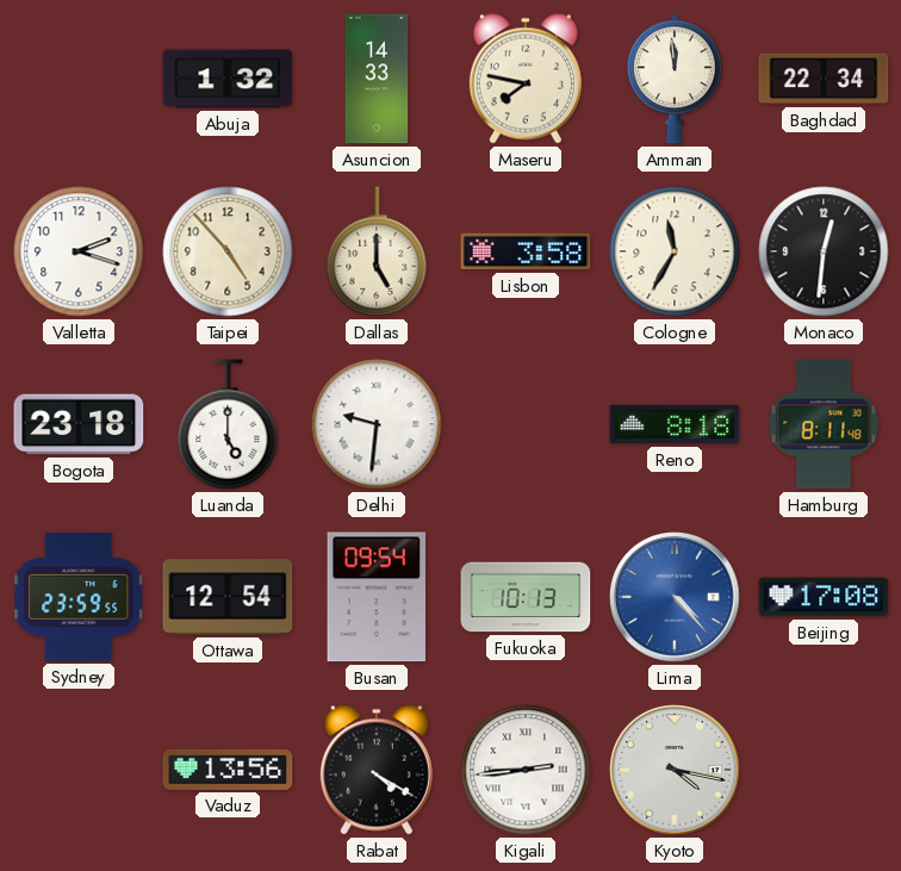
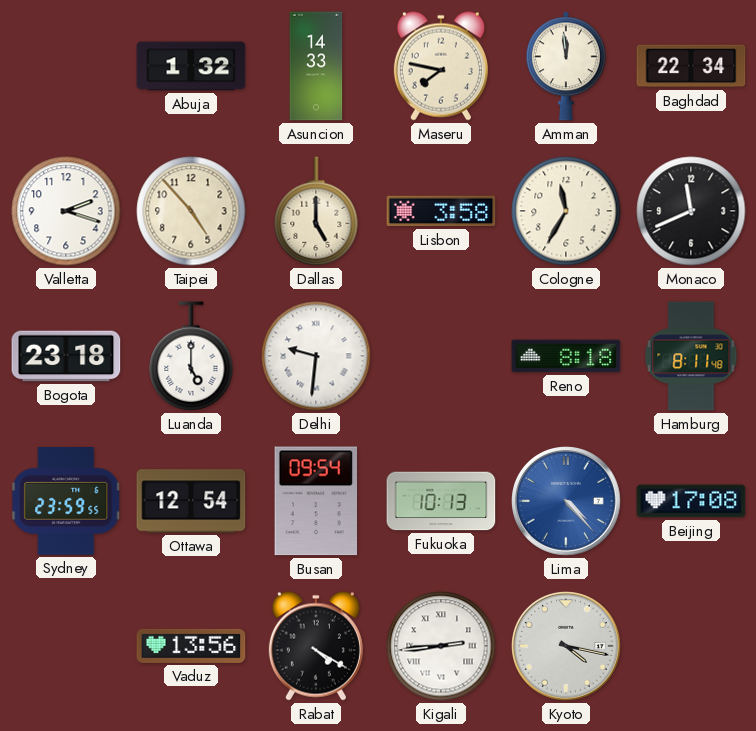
Monaco: 12:31 -> 11:41 (691, 211)
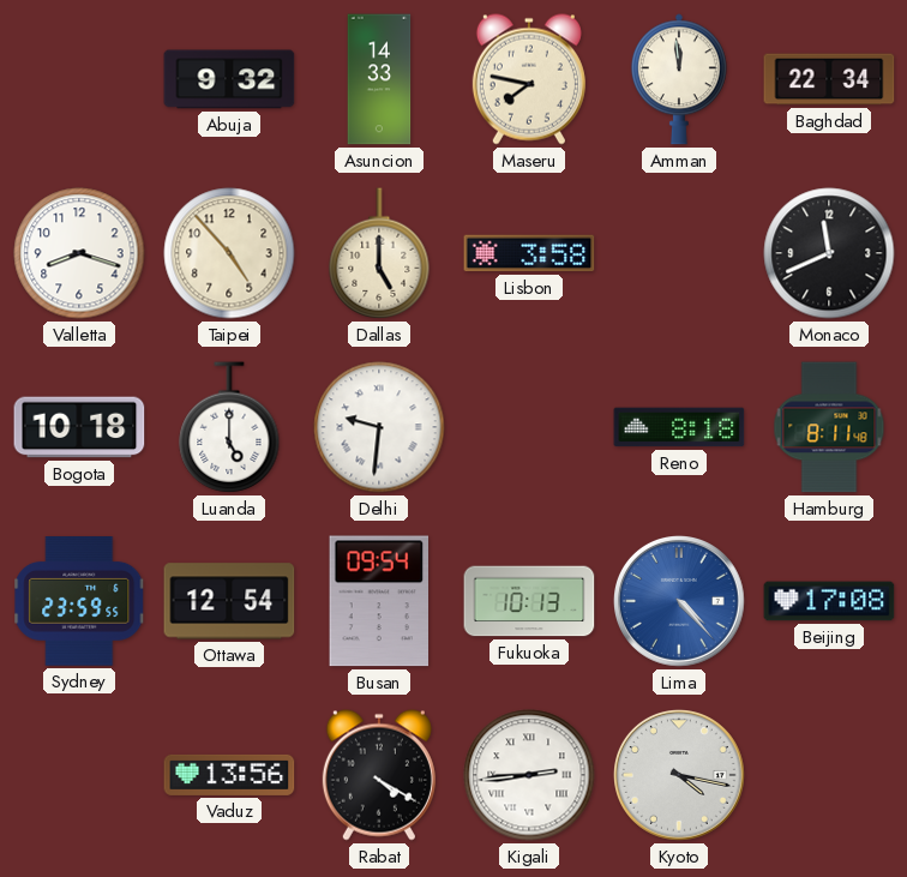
Abuja: 1:32 -> 9:32 (229, 79)
Valletta: 2:18 -> 8:18 (79, 253)
Cologne: 11:35 -> none (566, 211)
Bogota: 23:18 -> 10:18 (79, 427)
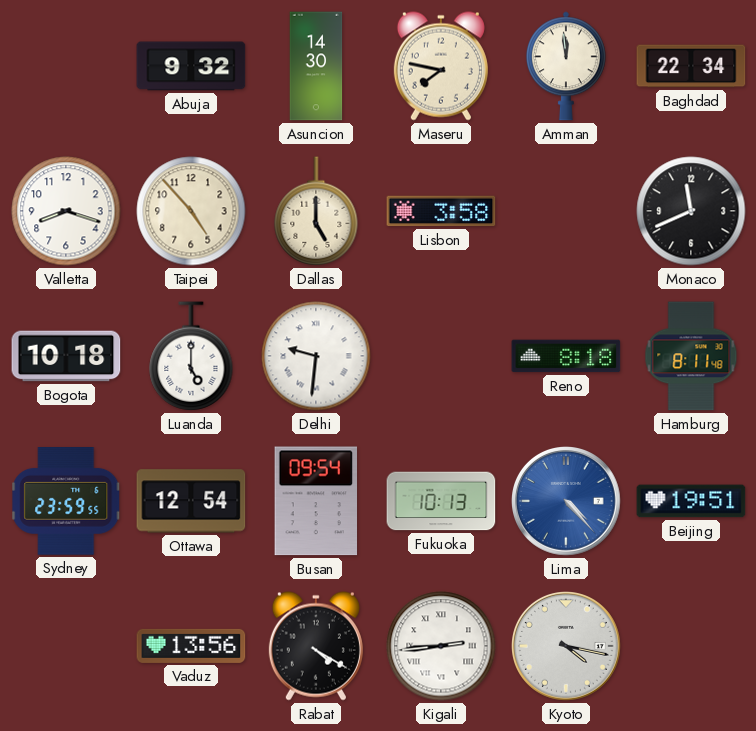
Asuncion: 14:33 -> 14:30 (316, 66)
Beijing: 17:08 -> 19:51 (691, 501)
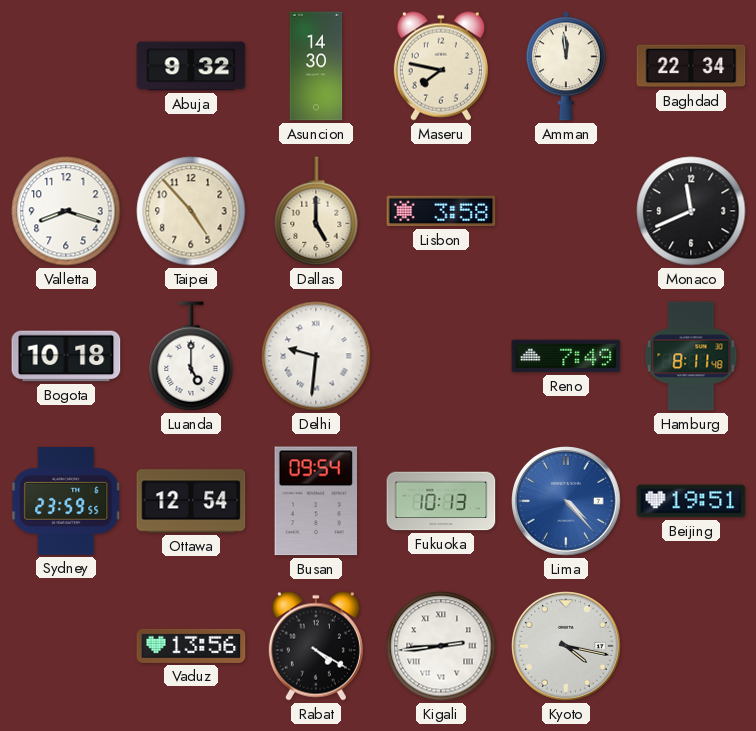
Reno: 8:18 -> 7:49 (566, 356)
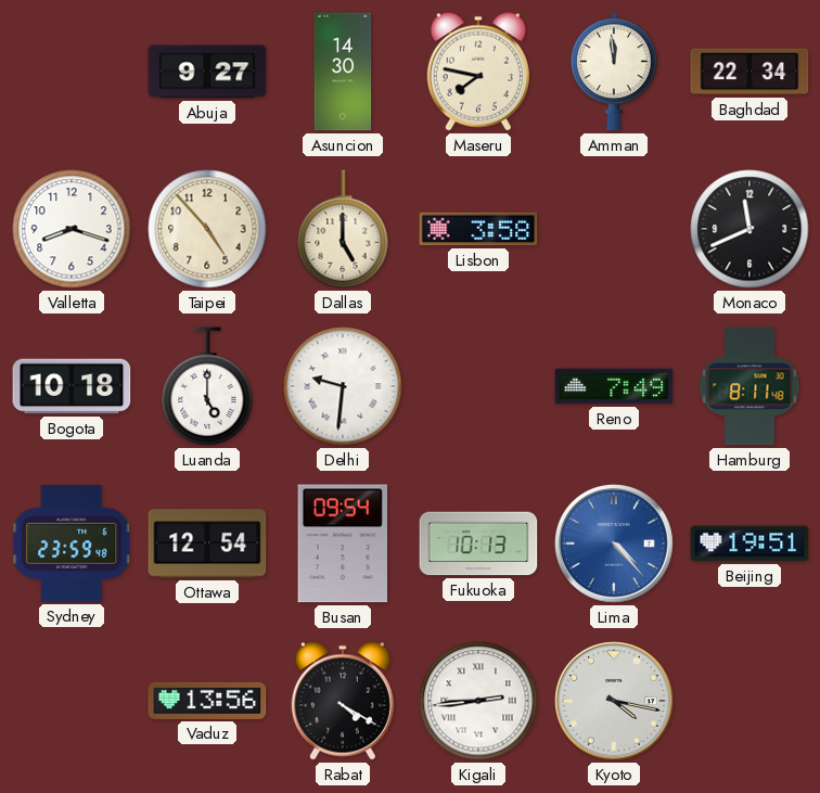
Abuja: 9:32 -> 9:27 (207, 72)
Sydney: 23:59:55 -> 23:59:48 (72, 545)
